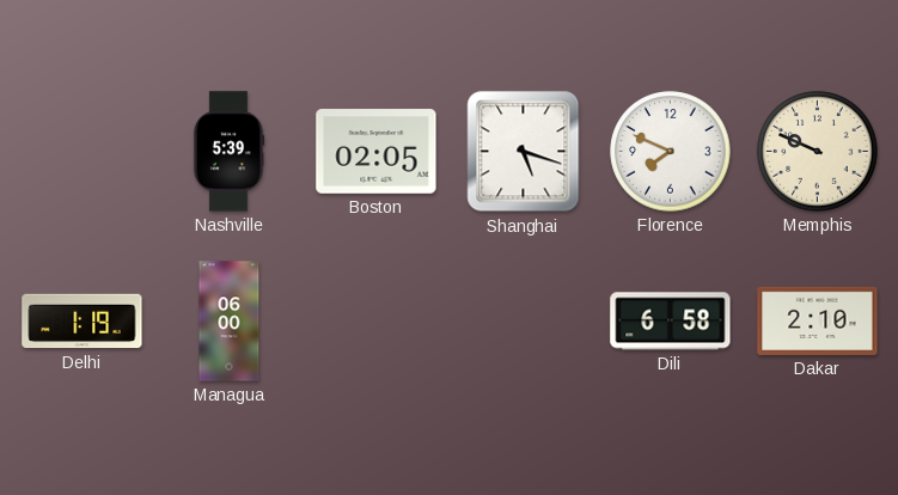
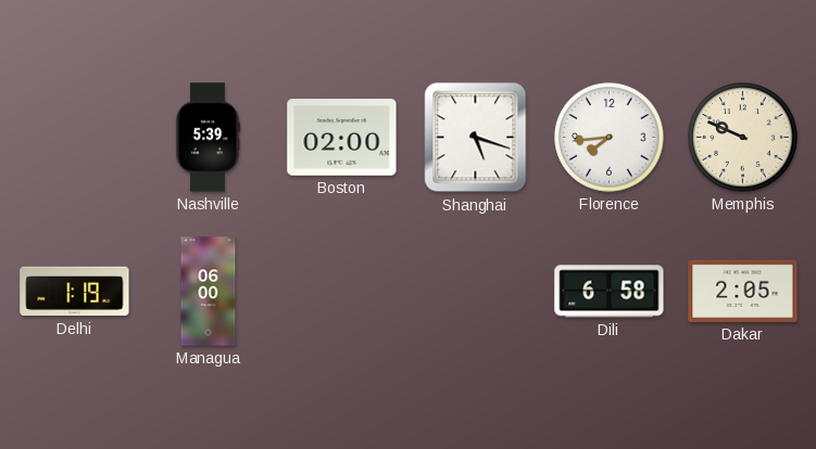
Boston: 02:05 -> 02:00 (342, 138)
Florence: 7:49 -> 7:44 (610, 138)
Dakar: 2:10 -> 2:05 (743, 291)
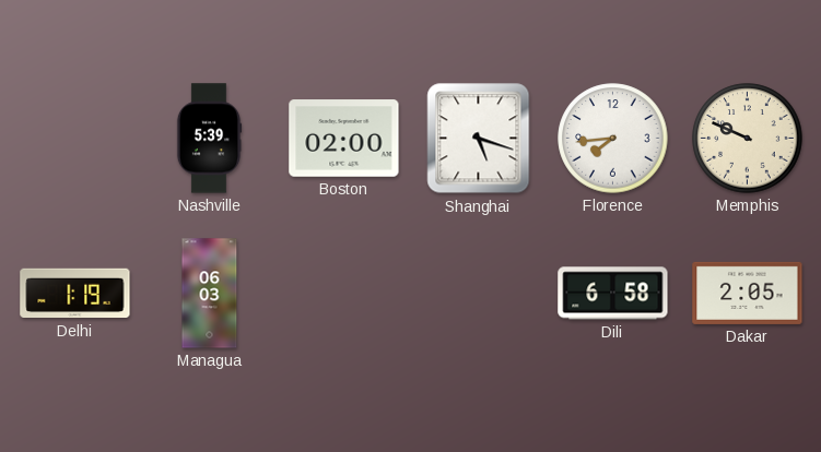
Managua: 06:00 -> 06:03 (210, 294)
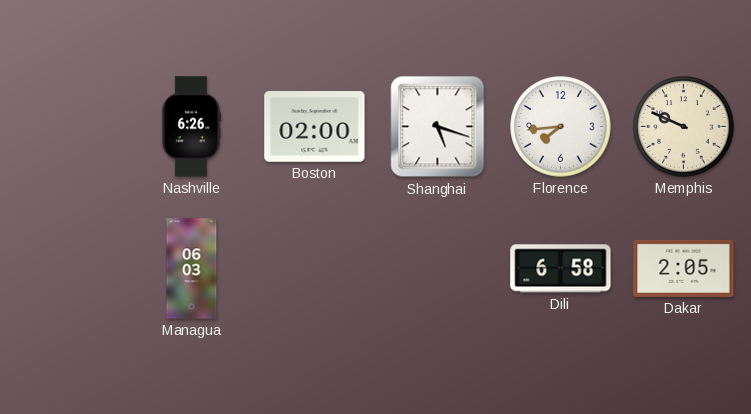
Nashville: 5:39 -> 6:26 (191, 127)
Delhi: 1:19 -> none (75, 294)
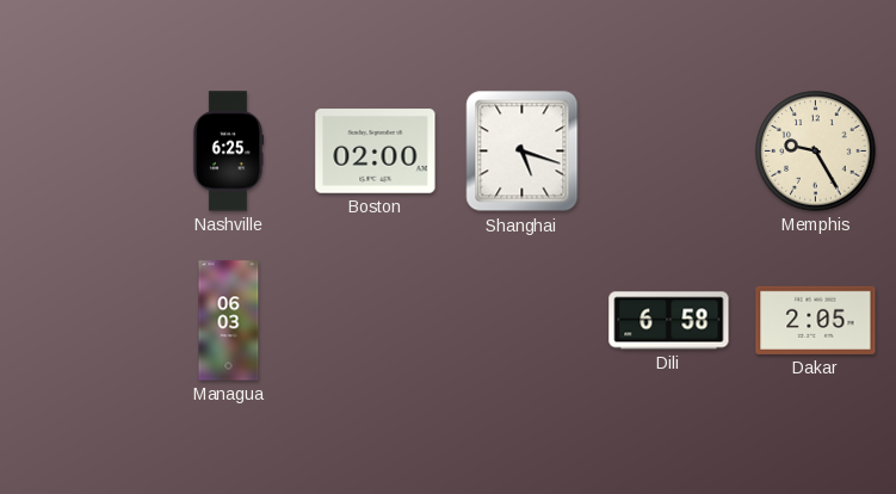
Nashville: 6:26 -> 6:25 (228, 152)
Florence: 7:44 -> none (561, 127)
Memphis: 9:49 -> 9:25 (816, 152)
